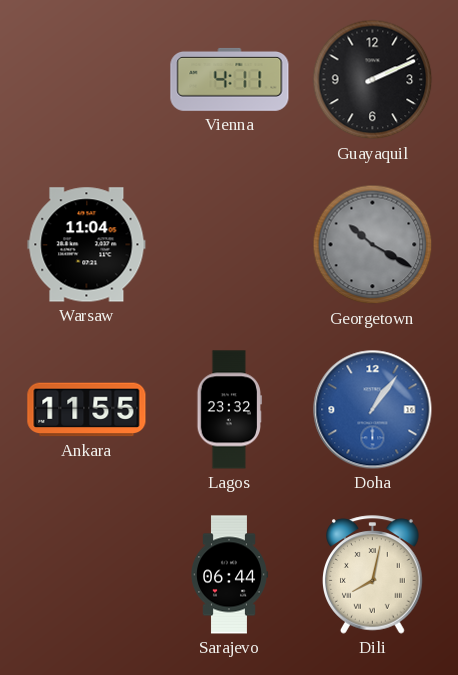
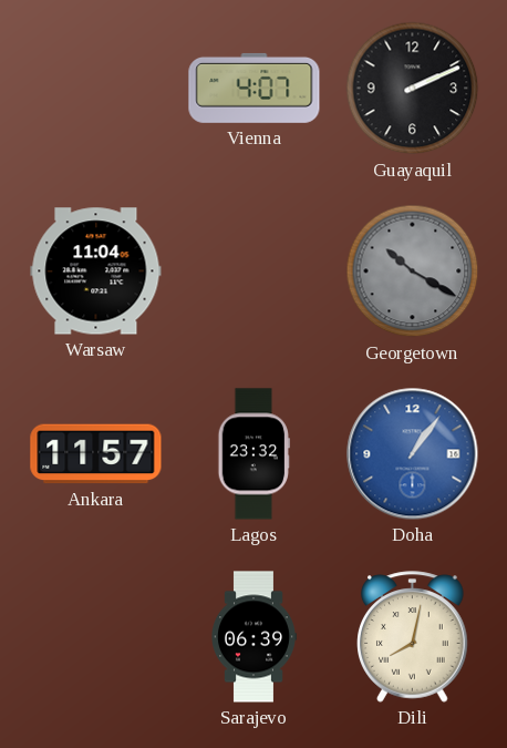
Vienna: 4:11 -> 4:07 (255, 88)
Ankara: 11:55 -> 11:57 (96, 454)
Sarajevo: 06:44 -> 06:39 (255, 637)
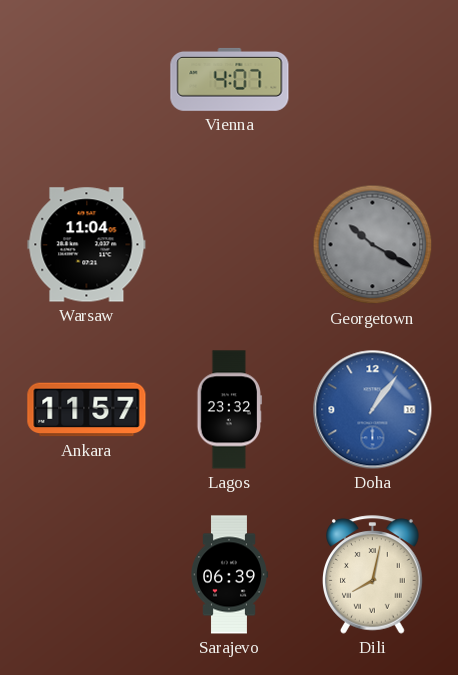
Guayaquil: 2:11 -> none (413, 89)
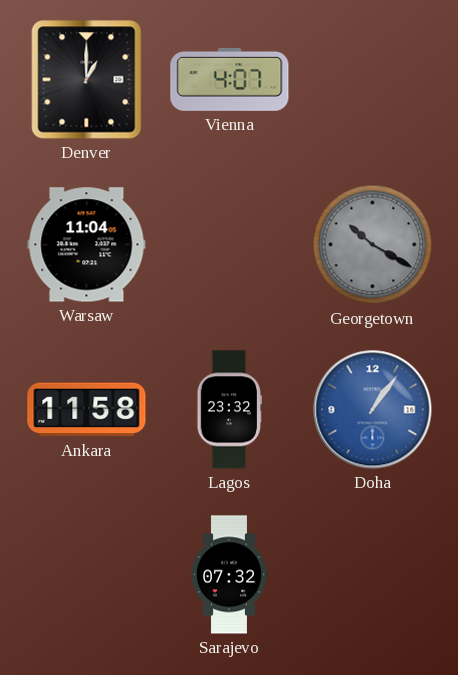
Denver: none -> 1:00 (87, 80)
Ankara: 11:57 -> 11:58 (87, 410)
Sarajevo: 06:39 -> 07:32 (230, 575)
Dili: 8:02 -> none (373, 575)
